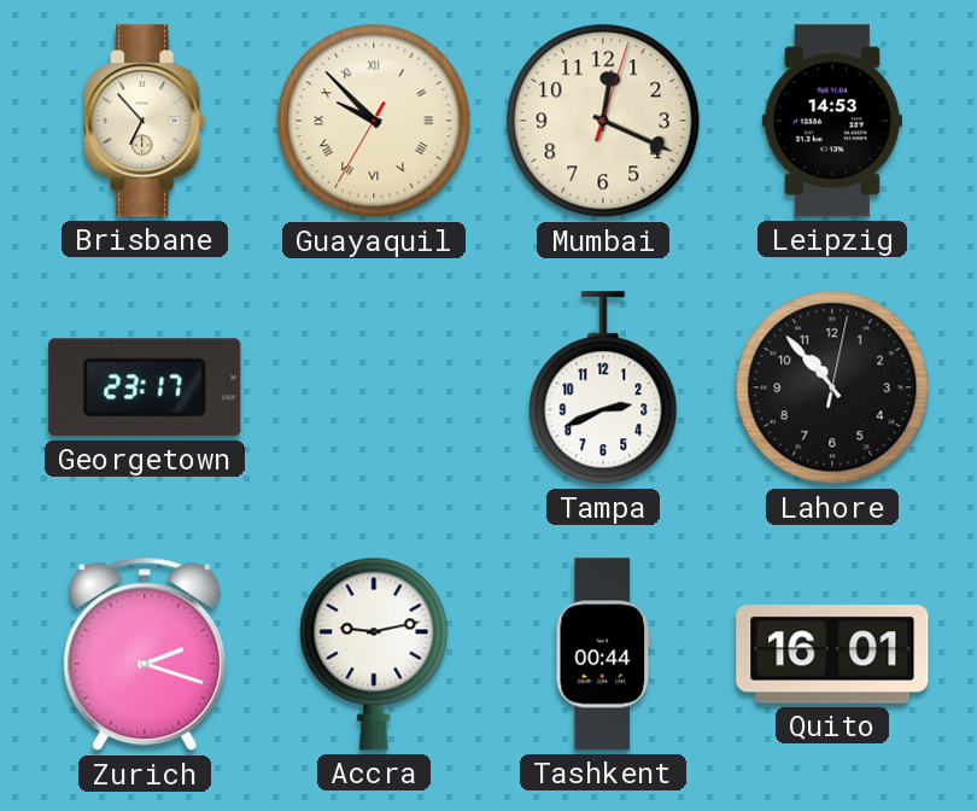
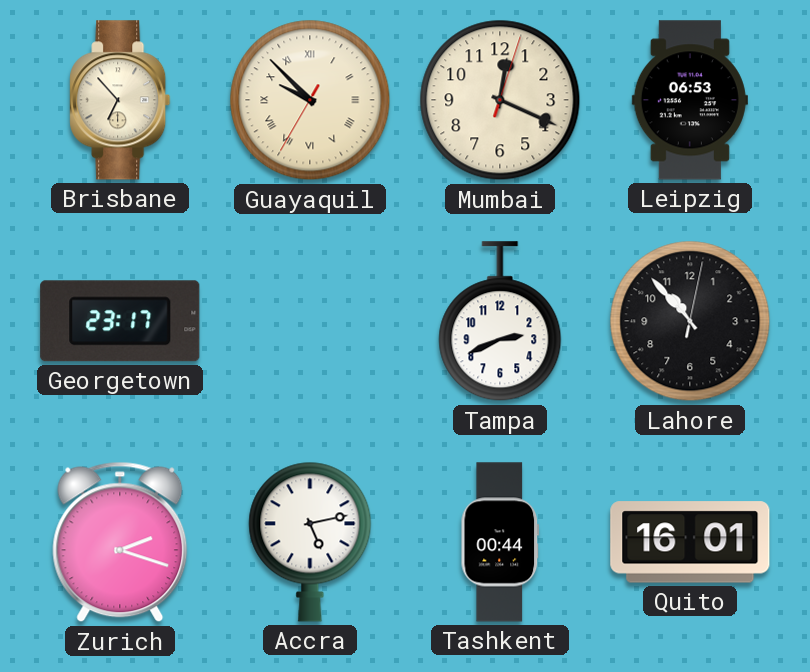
Leipzig: 14:53 -> 06:53 (690, 100)
Accra: 9:13 -> 5:13 (310, 542)
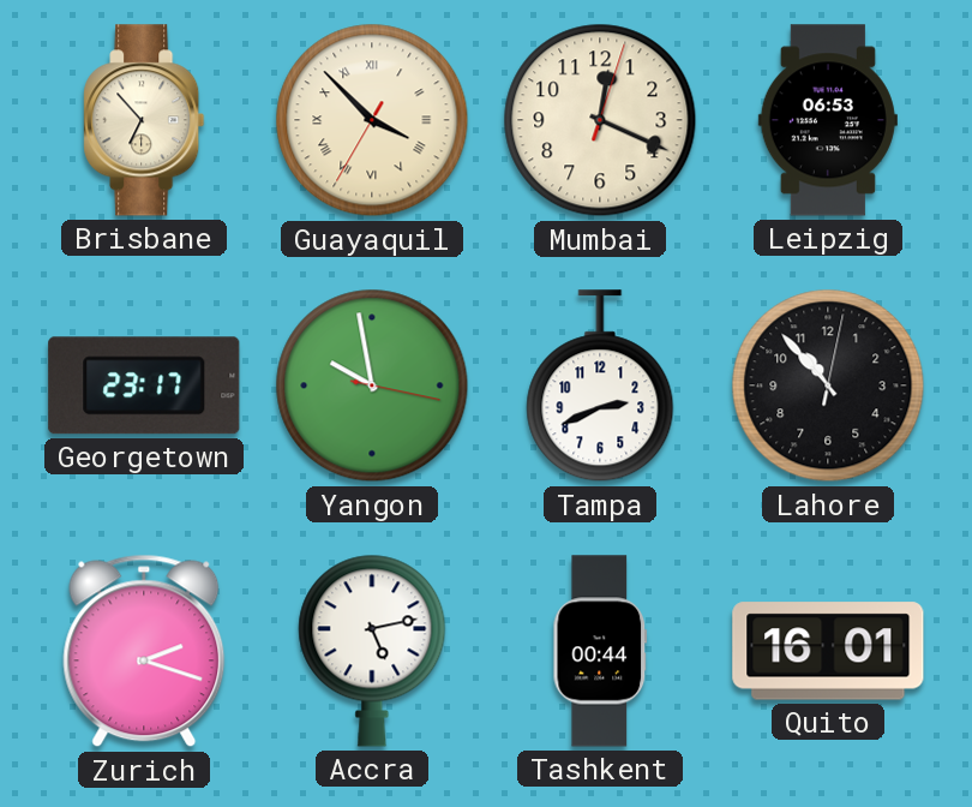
Guayaquil: 9:52 -> 3:52 (372, 120)
Yangon: none -> 9:58 (372, 385)
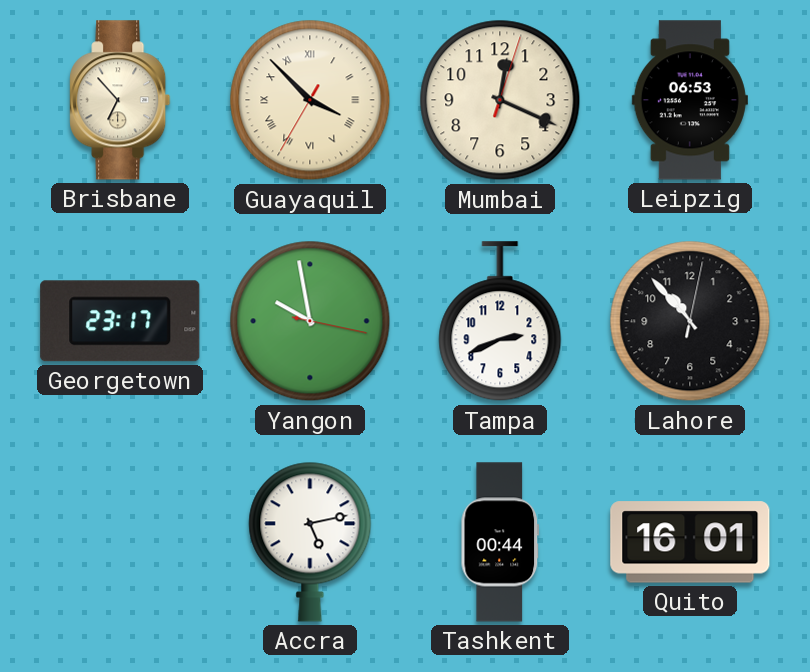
Zurich: 2:18 -> none (144, 651)
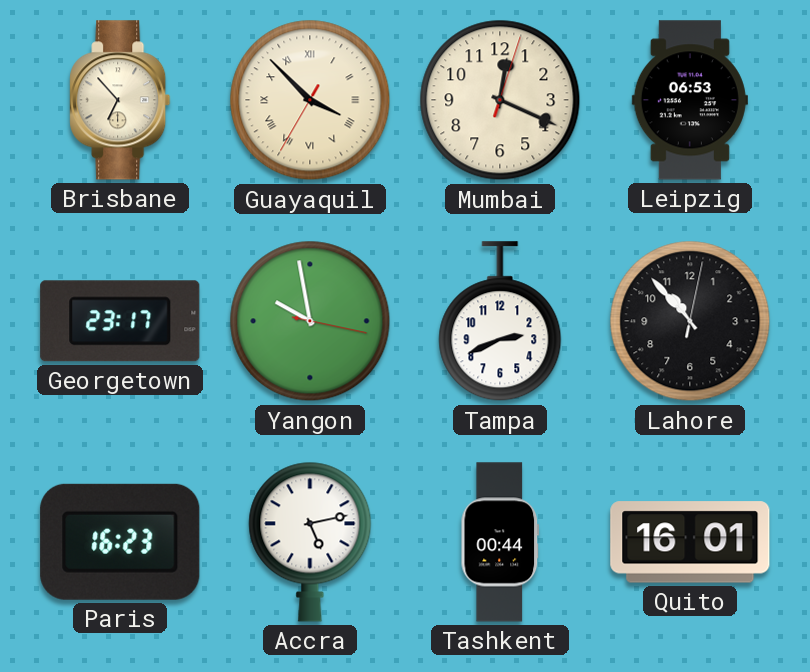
Paris: none -> 16:23 (120, 542)
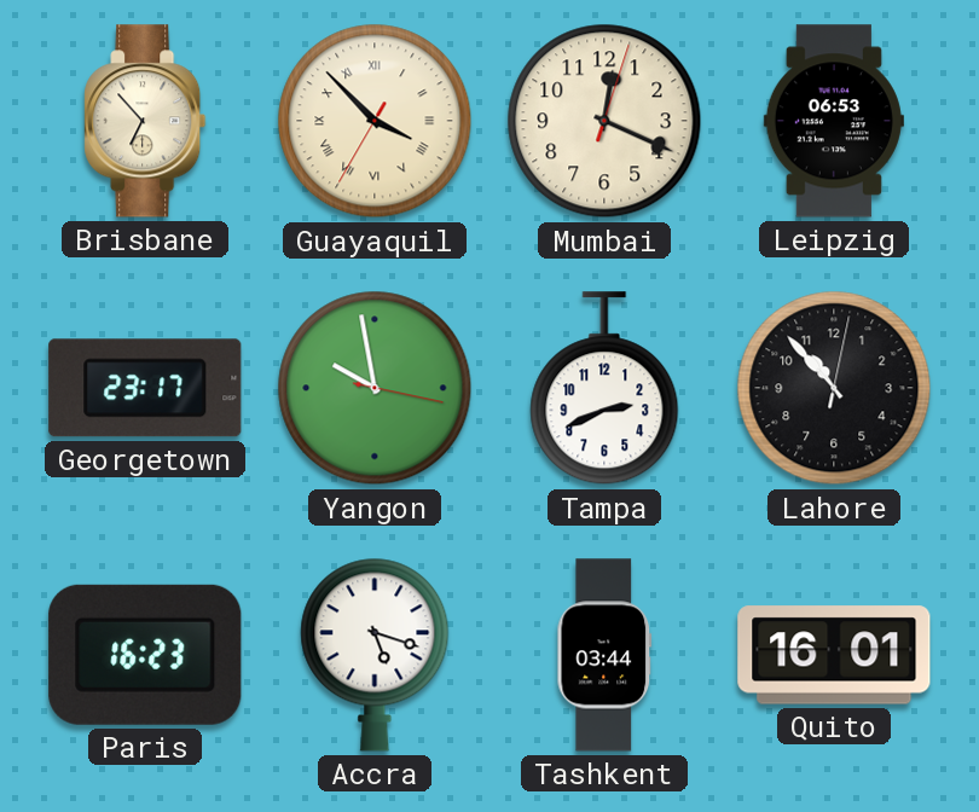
Accra: 5:13 -> 5:18 (375, 655)
Tashkent: 00:44 -> 03:44 (604, 655)
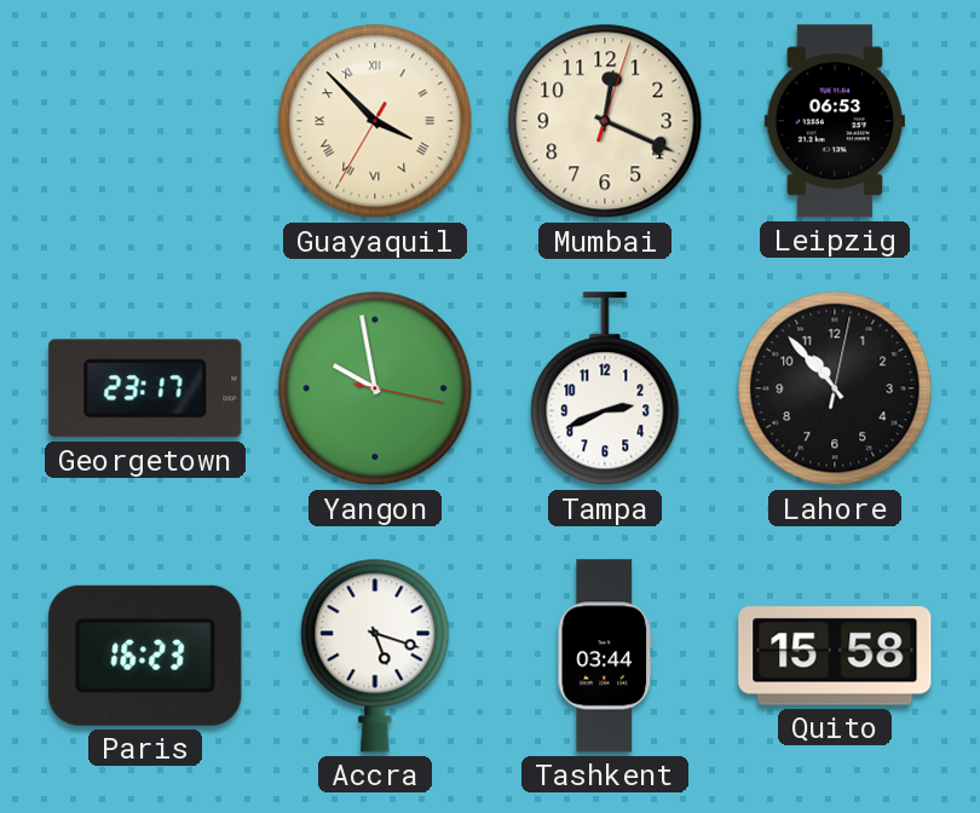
Brisbane: 6:53 -> none (145, 121)
Quito: 16:01 -> 15:58 (835, 656)
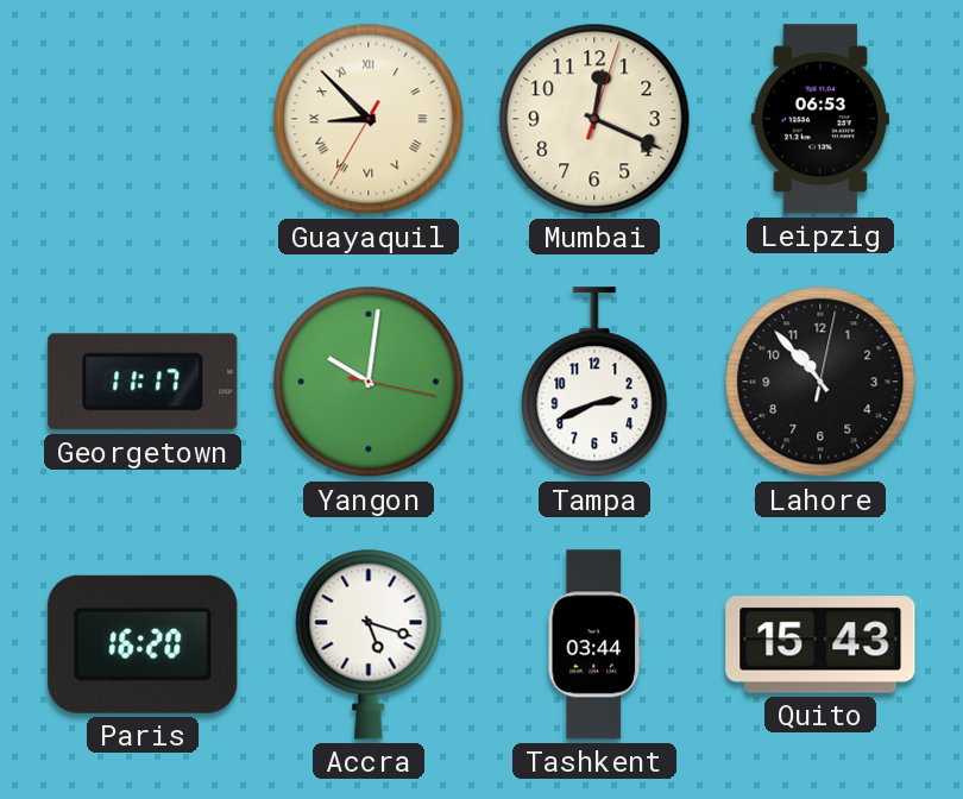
Guayaquil: 3:52 -> 8:52 (369, 119)
Georgetown: 23:17 -> 11:17 (143, 382)
Yangon: 9:58 -> 10:01 (369, 382)
Paris: 16:23 -> 16:20 (143, 644)
Quito: 15:58 -> 15:43 (820, 644)
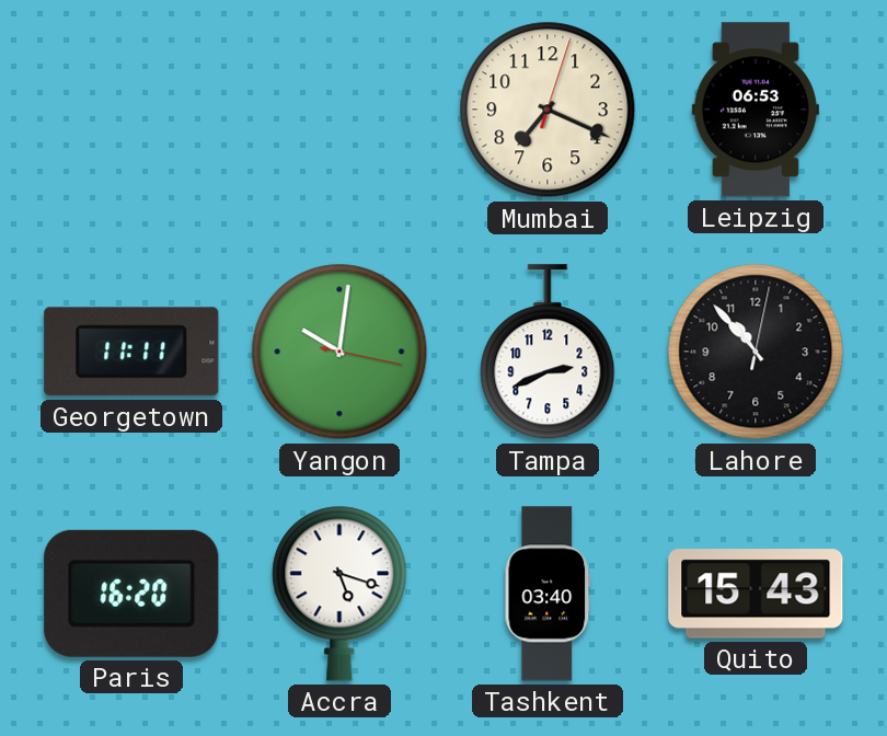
Guayaquil: 8:52 -> none (369, 119)
Mumbai: 12:19 -> 7:19 (548, 110)
Georgetown: 11:17 -> 11:11 (131, 352)
Tashkent: 03:44 -> 03:40 (548, 594)
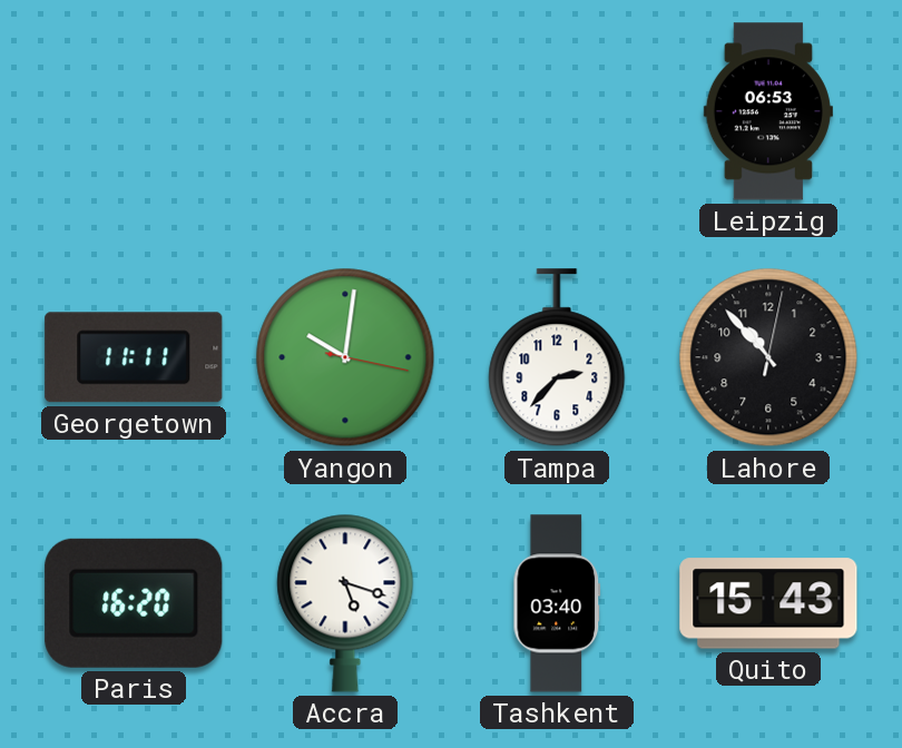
Mumbai: 7:19 -> none (548, 110)
Tampa: 2:41 -> 2:37 (557, 358)
